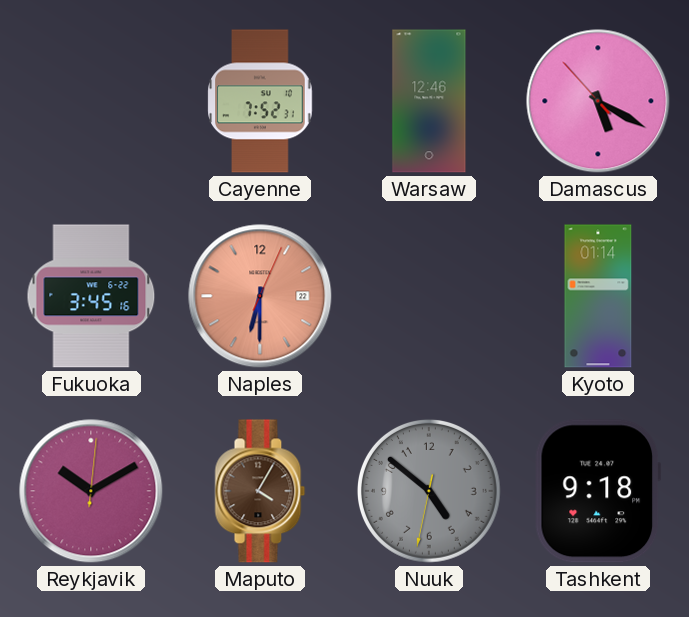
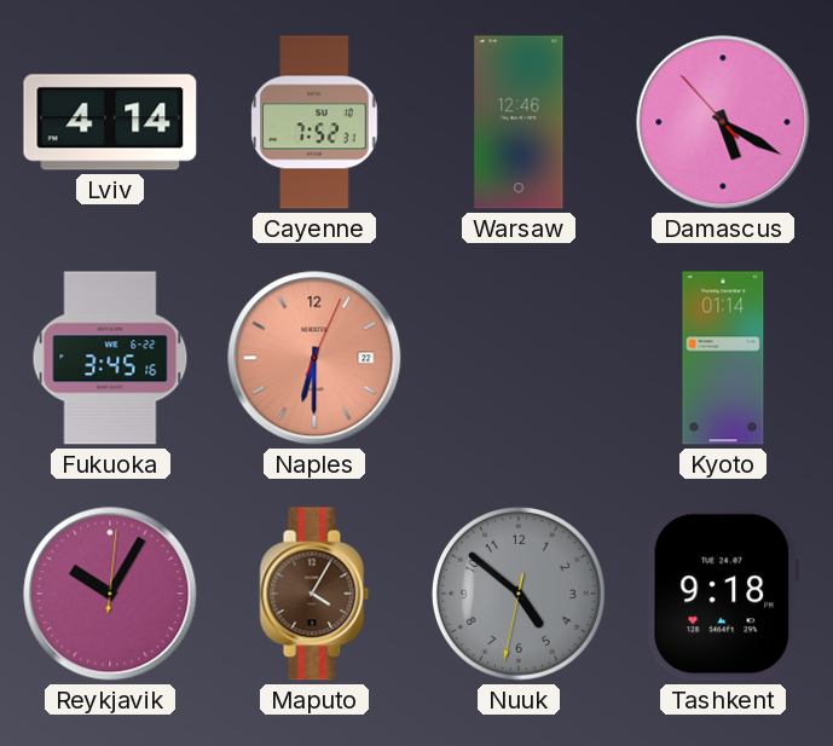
Lviv: none -> 4:14 (110, 122)
Reykjavik: 10:10 -> 10:05 (110, 594)
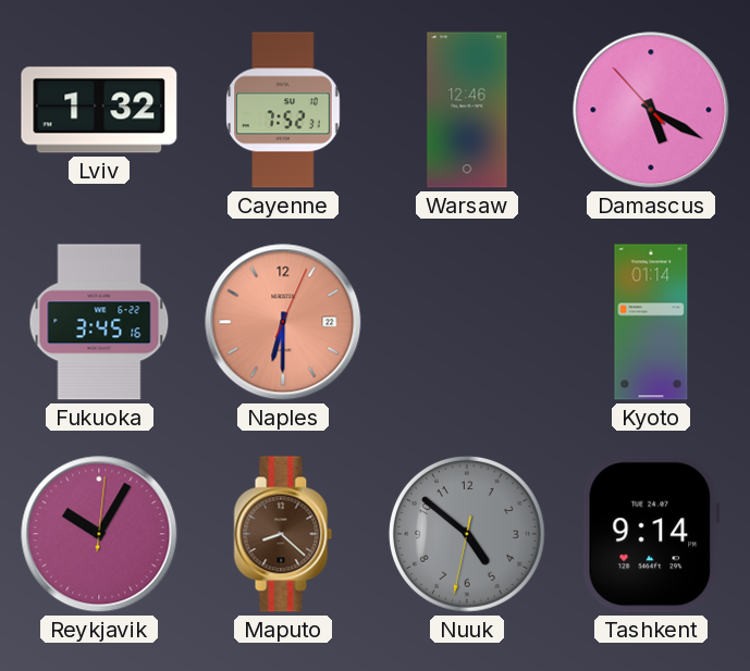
Lviv: 4:14 -> 1:32 (99, 110)
Maputo: 4:05 -> 8:22 (283, 534)
Tashkent: 9:18 -> 9:14 (651, 534)
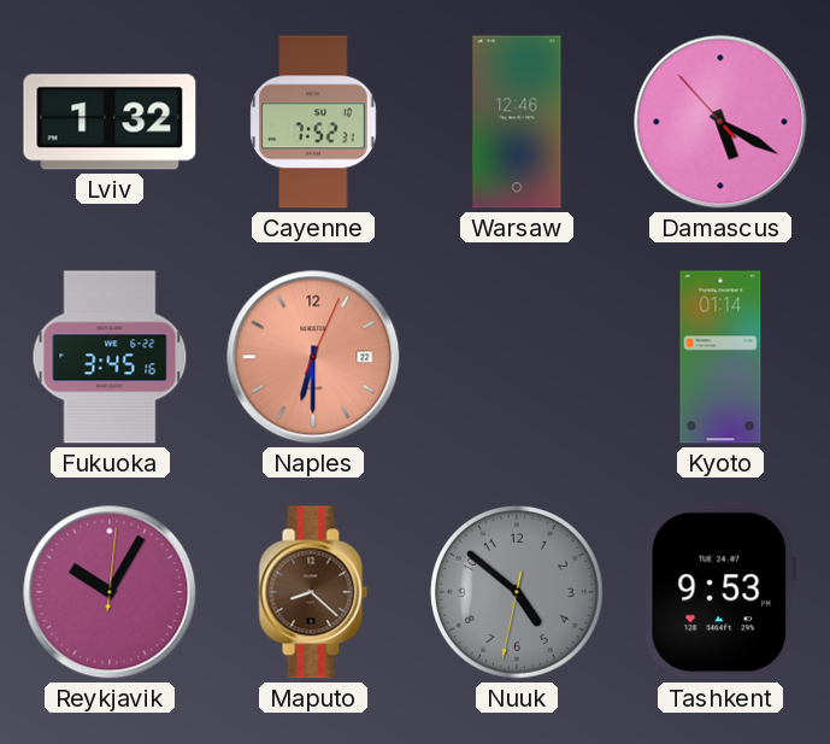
Tashkent: 9:14 -> 9:53 (720, 592)
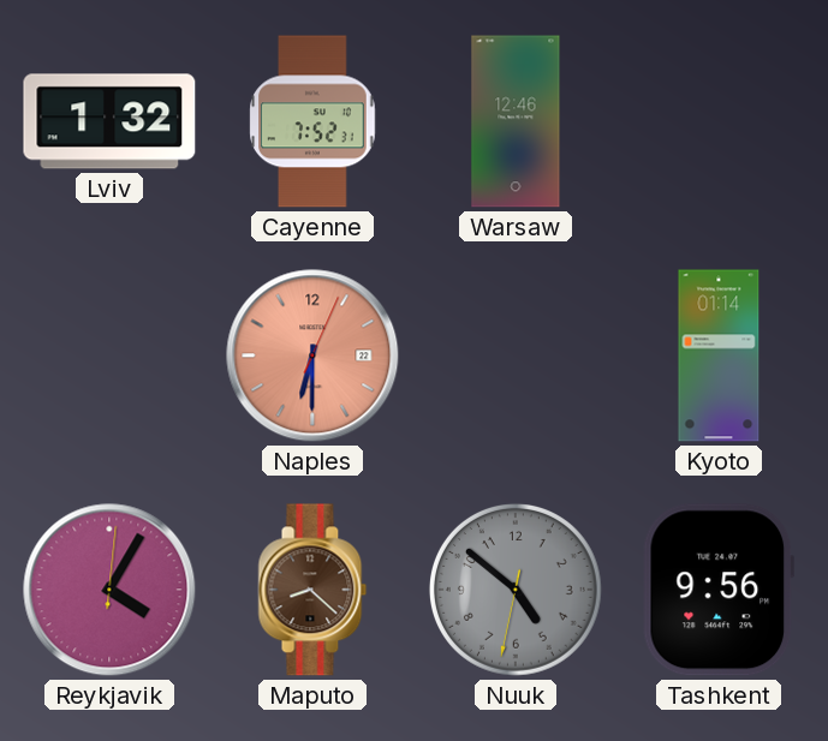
Damascus: 5:19 -> none (720, 122)
Fukuoka: 3:45 -> none (110, 357)
Reykjavik: 10:05 -> 4:05 (109, 590)
Tashkent: 9:53 -> 9:56 (719, 590)
